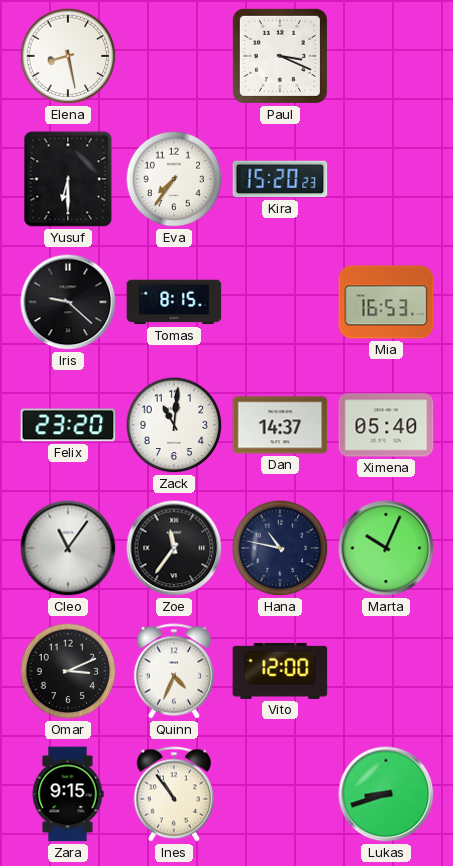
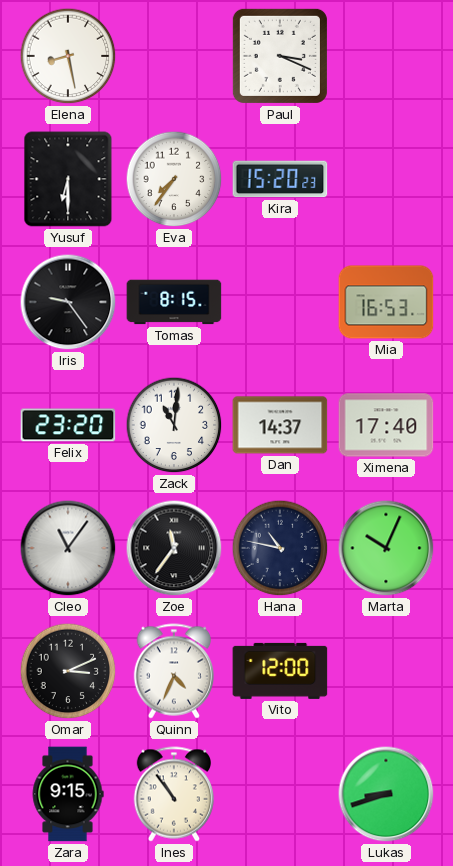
Iris: 9:22 -> 9:24 (68, 302)
Ximena: 05:40 -> 17:40 (386, 425)
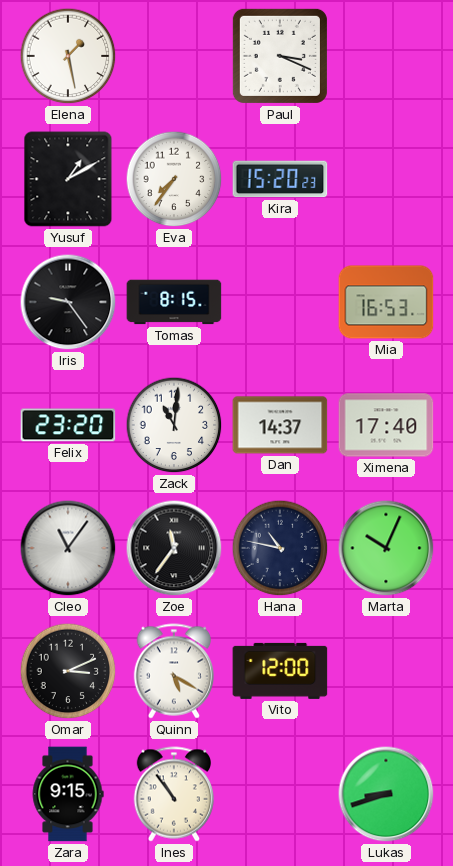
Elena: 8:28 -> 1:28 (68, 56)
Yusuf: 6:30 -> 1:10 (68, 179)
Quinn: 4:34 -> 5:20 (173, 671)
